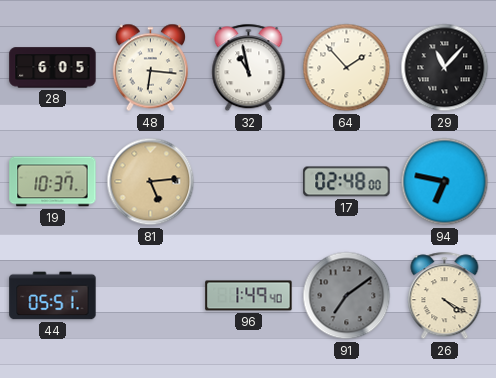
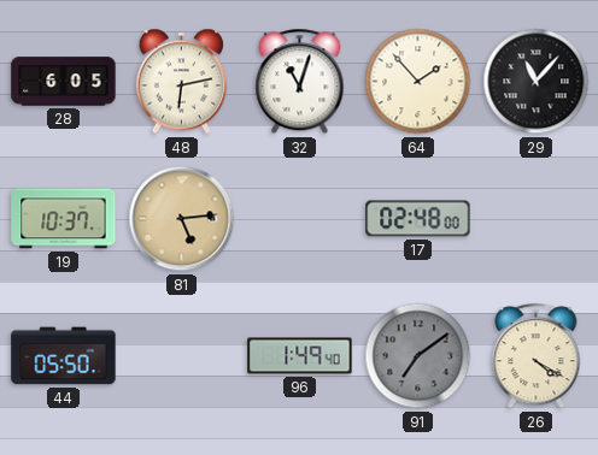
48: 6:16 -> 6:13 (181, 82)
32: 10:58 -> 11:03 (300, 82)
94: 6:47 -> none (445, 182)
44: 05:51 -> 05:50 (64, 356)
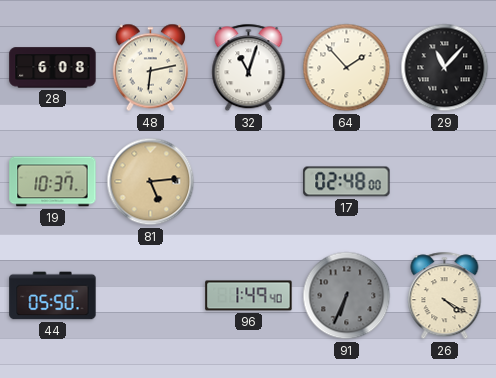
28: 6:05 -> 6:08 (53, 68)
91: 7:09 -> 6:34 (347, 296)
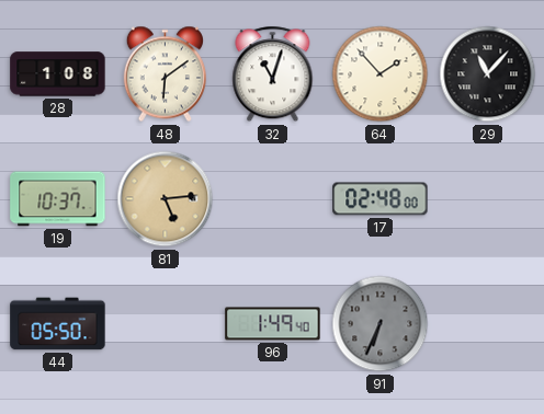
28: 6:08 -> 1:08 (58, 74)
48: 6:13 -> 6:09 (165, 74)
26: 4:20 -> none (445, 296)
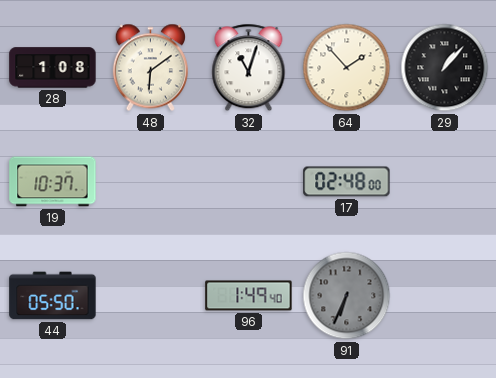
29: 11:07 -> 1:07 (445, 68)
81: 5:14 -> none (166, 199)
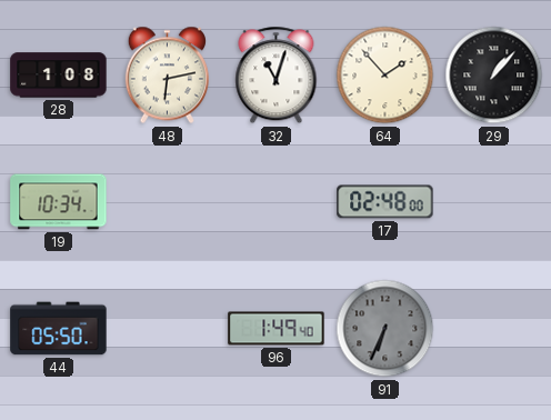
48: 6:09 -> 6:13 (167, 76)
19: 10:37 -> 10:34 (59, 202)
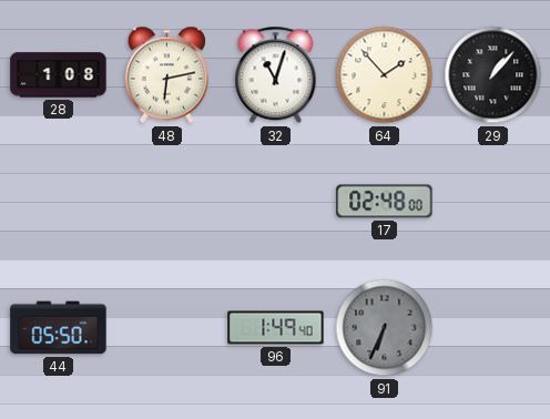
19: 10:34 -> none (59, 202)
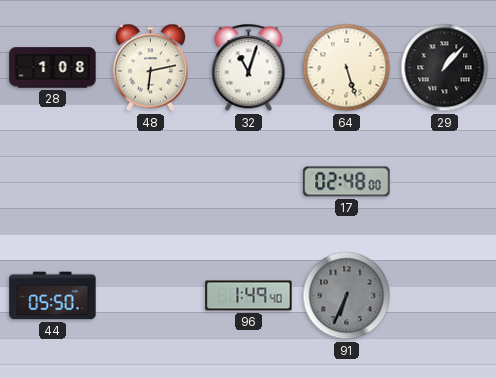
64: 1:53 -> 5:27 (347, 68)
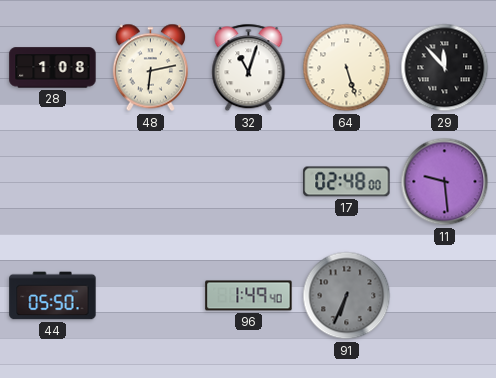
29: 1:07 -> 11:53 (445, 68)
11: none -> 9:29 (445, 182)
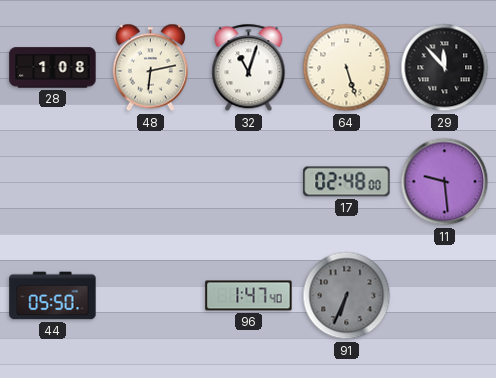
96: 1:49 -> 1:47 (249, 296)
